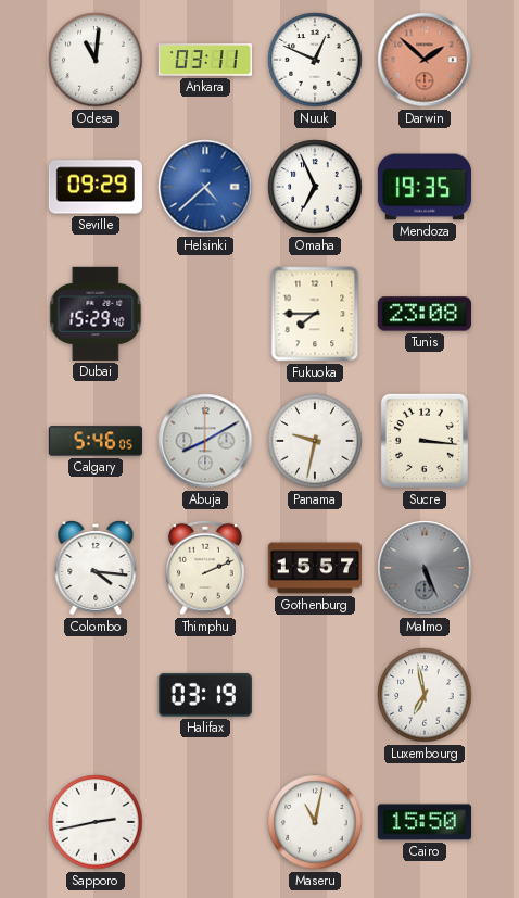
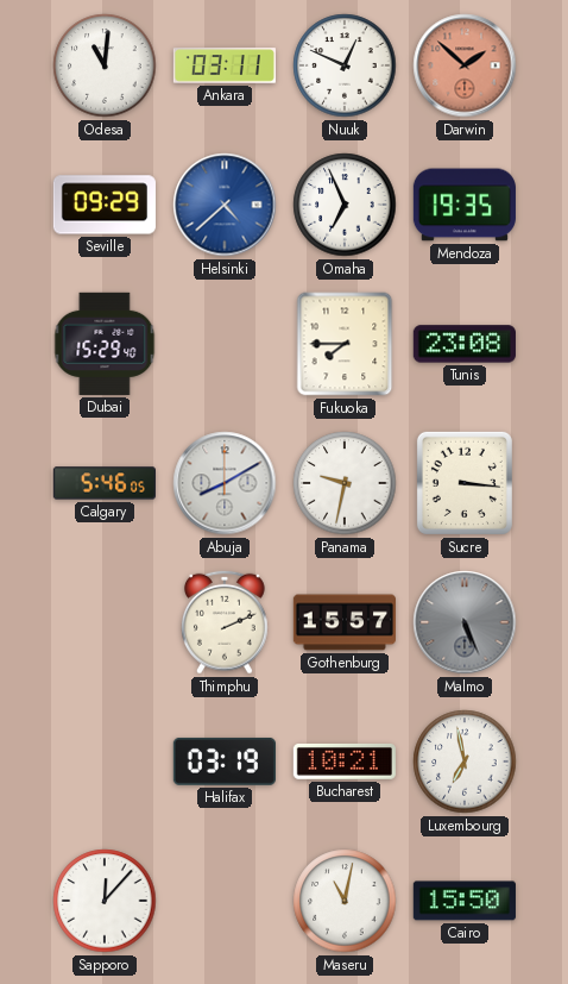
Colombo: 4:16 -> none (96, 568)
Bucharest: none -> 10:21 (345, 761)
Sapporo: 2:43 -> 12:07 (105, 901)
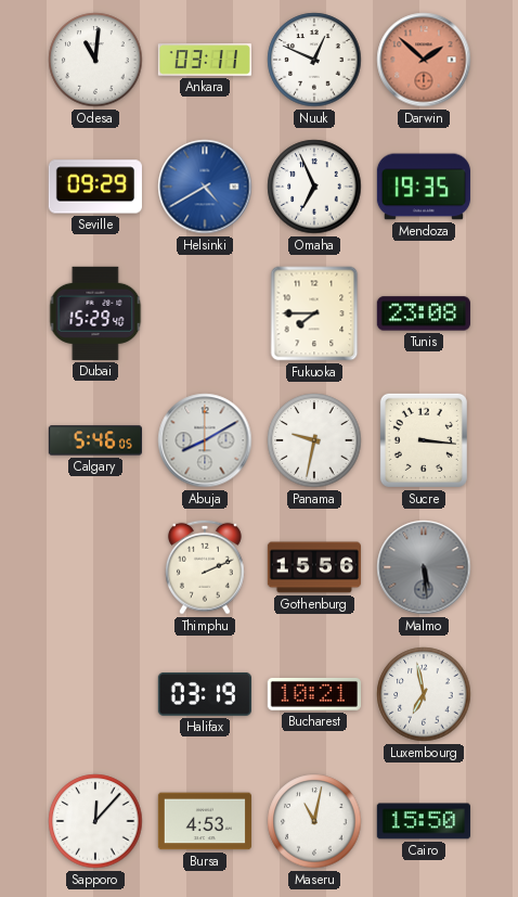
Helsinki: 4:38 -> 4:40 (205, 187)
Gothenburg: 15:57 -> 15:56 (313, 567)
Malmo: 5:26 -> 5:29 (424, 567)
Bursa: none -> 4:53 (205, 821)
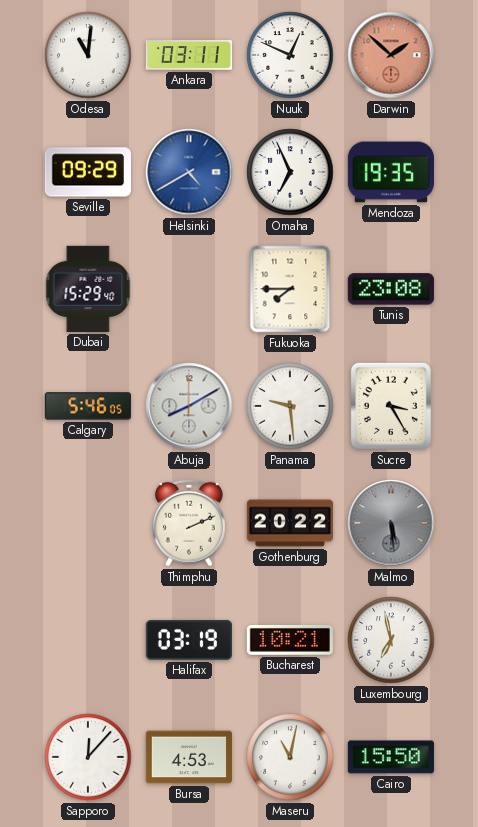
Panama: 9:32 -> 9:29 (290, 406)
Sucre: 3:16 -> 3:25 (391, 406)
Gothenburg: 15:56 -> 20:22 (289, 523)
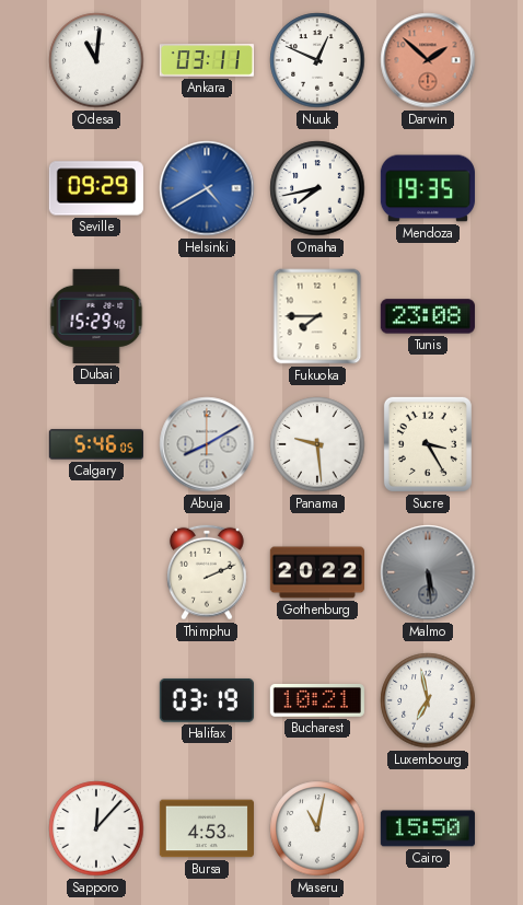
Omaha: 6:56 -> 7:43 (317, 188)
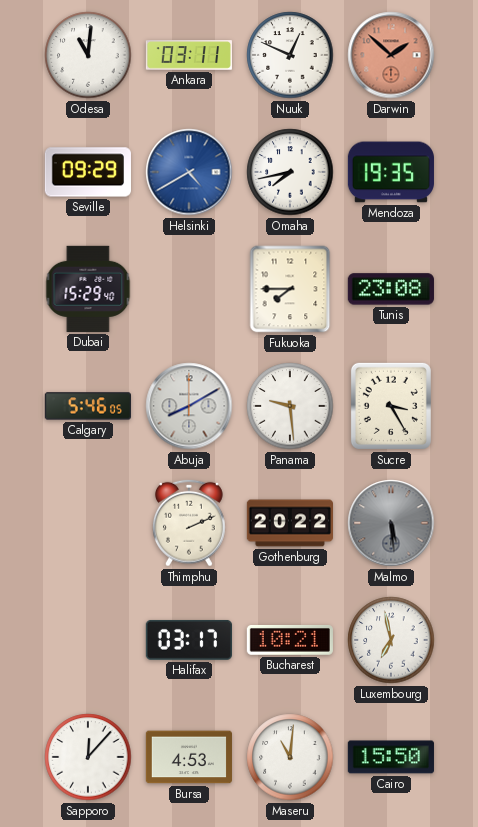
Halifax: 03:19 -> 03:17 (189, 640)
Maseru: 11:02 -> 11:01 (290, 757)
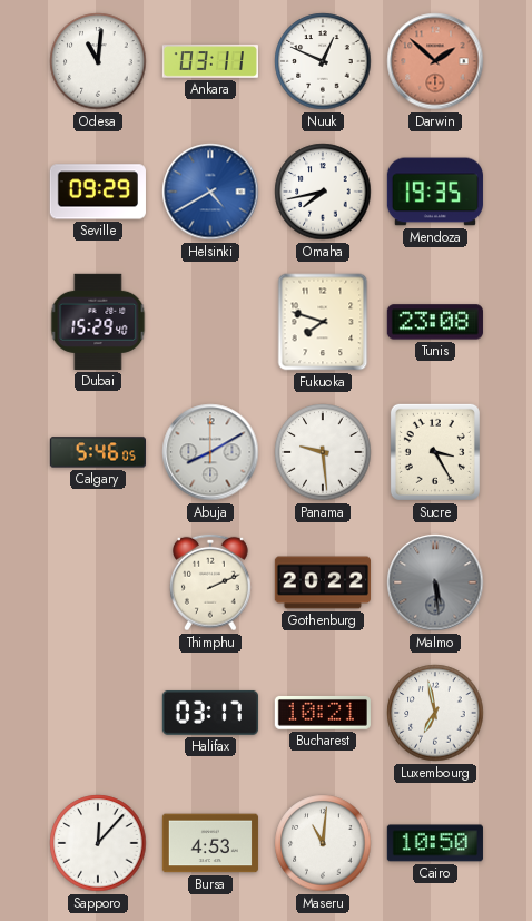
Fukuoka: 7:45 -> 7:48 (323, 322)
Cairo: 15:50 -> 10:50 (435, 843)
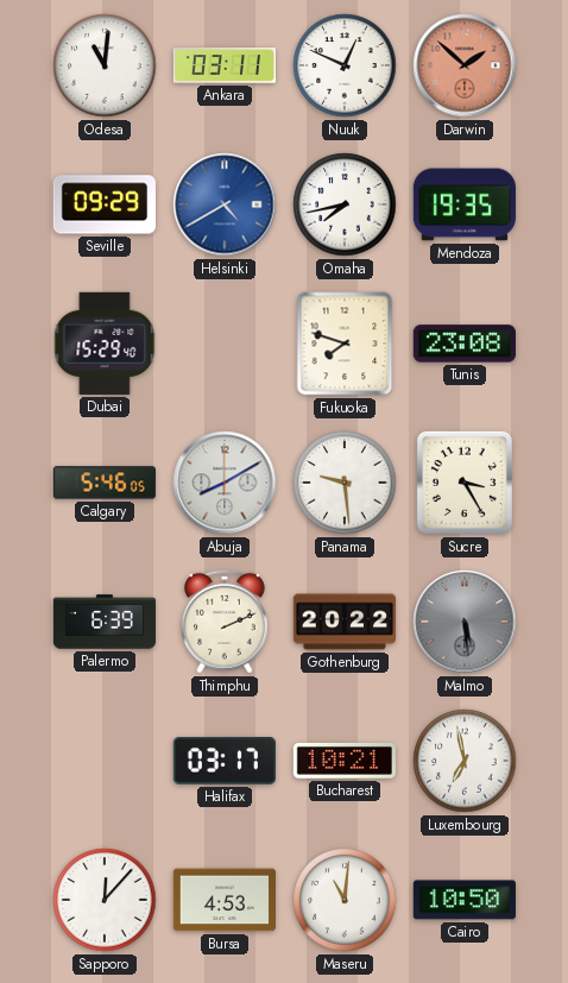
Palermo: none -> 6:39 (103, 622)
